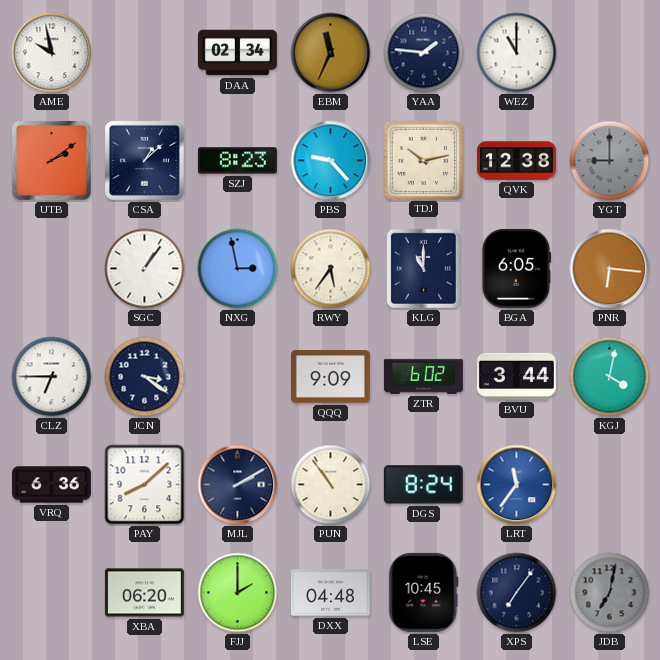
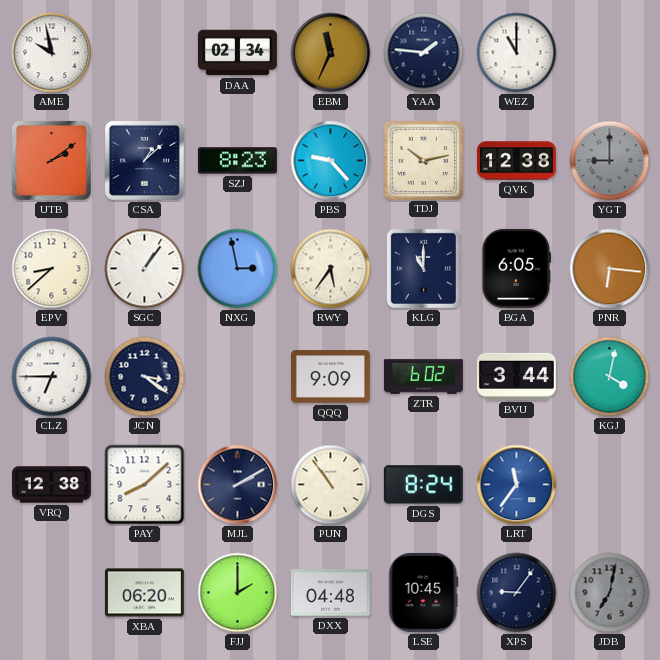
EPV: none -> 8:38 (52, 269)
VRQ: 6:36 -> 12:38 (51, 485)
XPS: 7:06 -> 9:06 (517, 593)
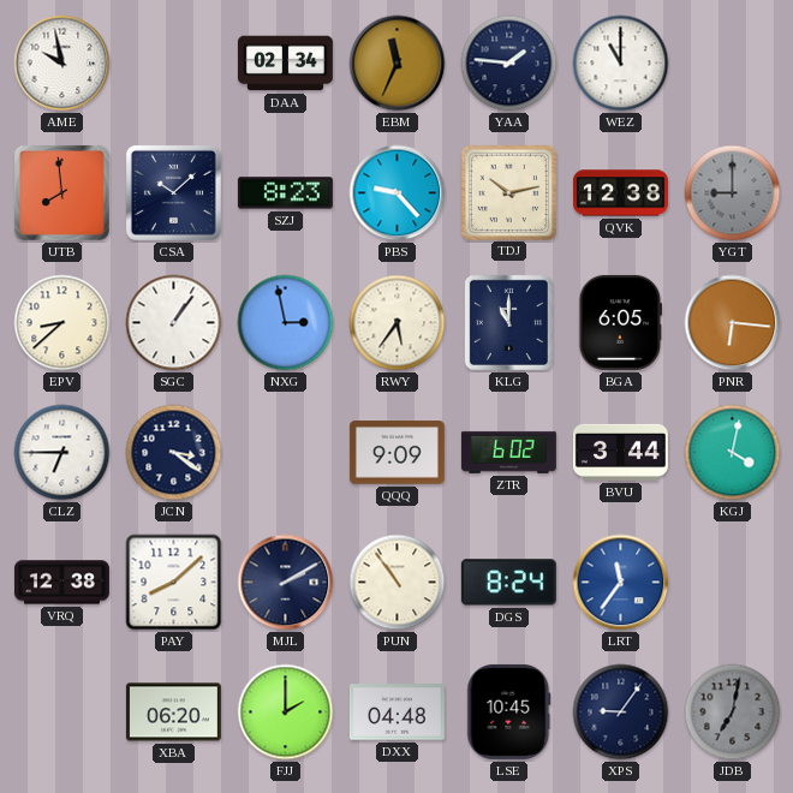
UTB: 2:09 -> 7:59 (61, 192)
CSA: 1:08 -> 10:08 (173, 192)
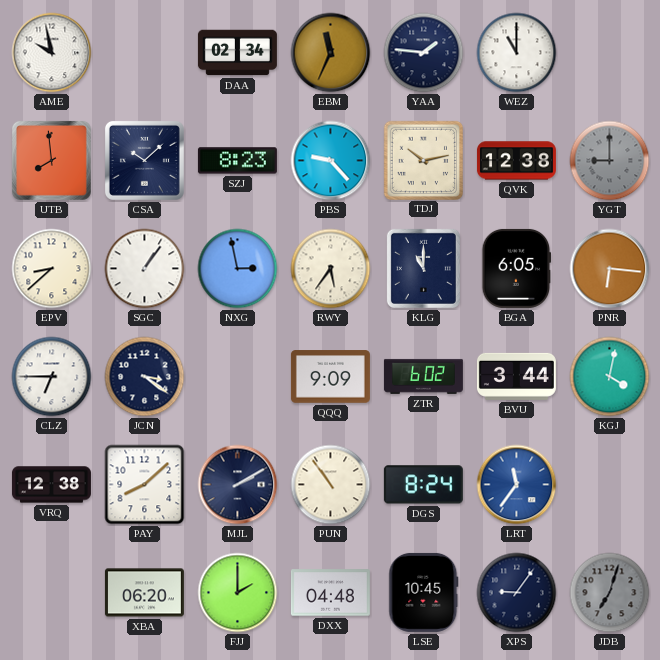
JDB: 7:02 -> 7:03 (610, 593)
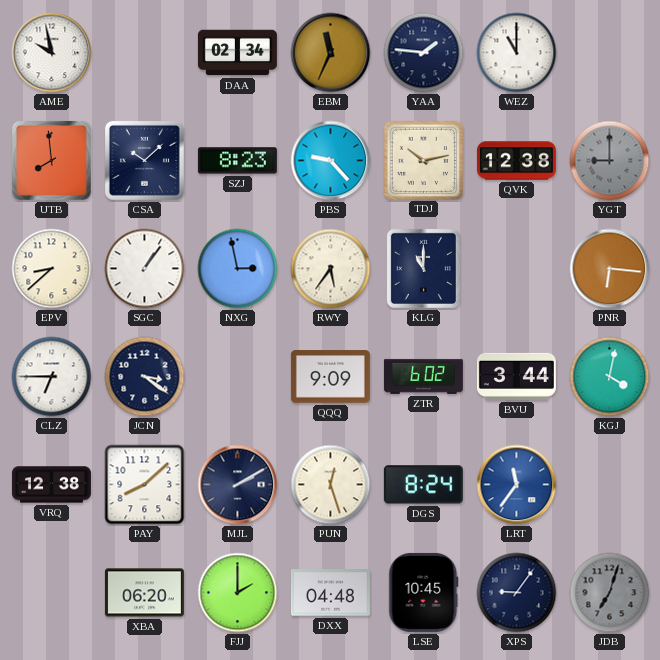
BGA: 6:05 -> none (517, 268)
PUN: 10:54 -> 12:27 (331, 485)
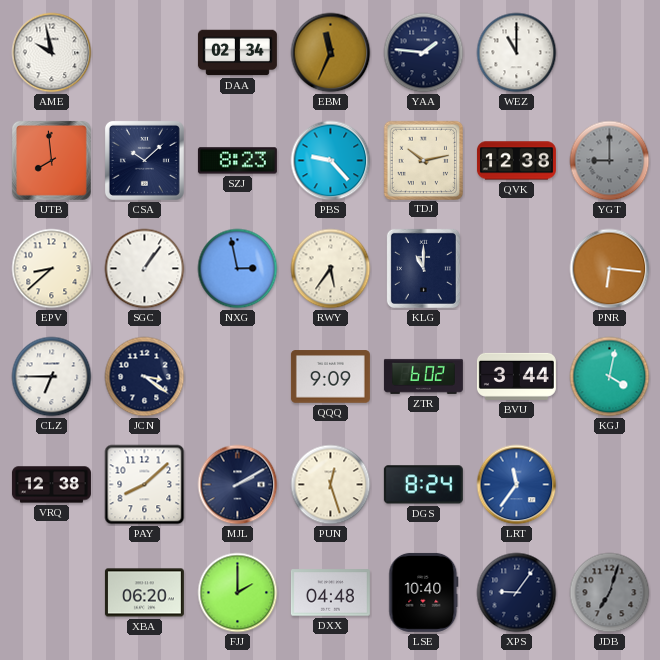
LSE: 10:45 -> 10:40 (424, 592)
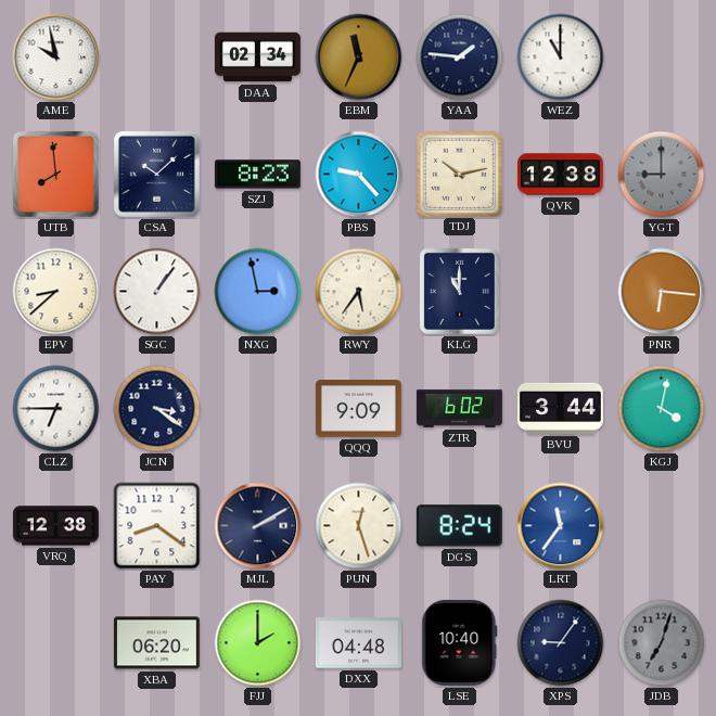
PAY: 8:08 -> 8:21 (157, 526)
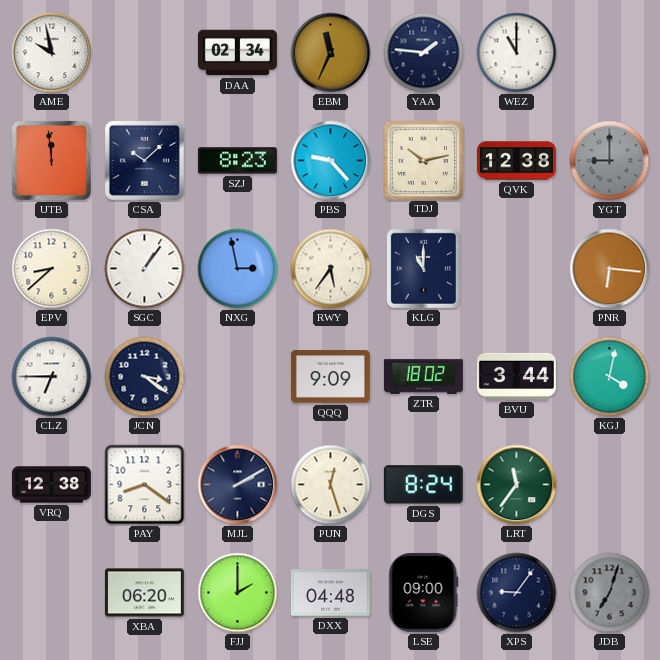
UTB: 7:59 -> 11:59 (51, 160)
ZTR: 6:02 -> 18:02 (423, 376)
LRT dial: blue -> green (517, 485)
LSE: 10:40 -> 09:00 (424, 592)
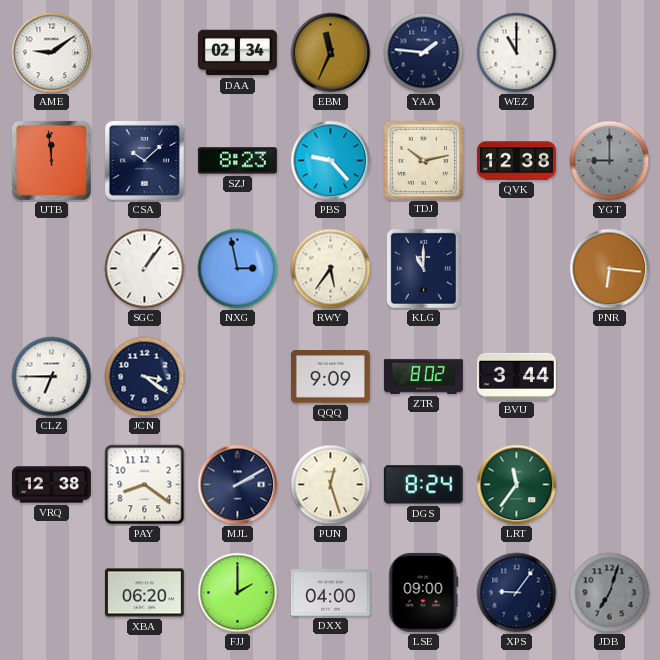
AME: 9:58 -> 9:09 (52, 53)
EPV: 8:38 -> none (52, 269)
ZTR: 18:02 -> 8:02 (423, 376)
KGJ: 4:02 -> none (610, 377)
DXX: 04:48 -> 04:00 (330, 593)
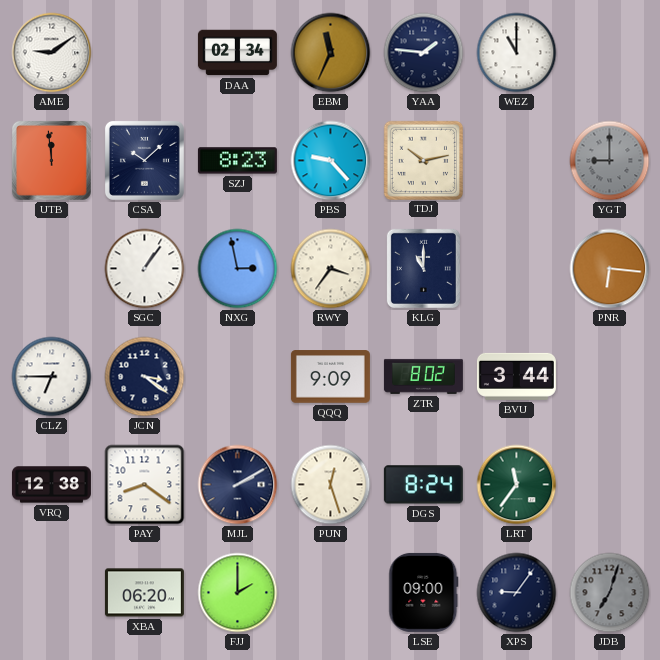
QVK: 12:38 -> none (516, 161)
RWY: 5:36 -> 3:36 (331, 269)
DXX: 04:00 -> none (330, 593)
